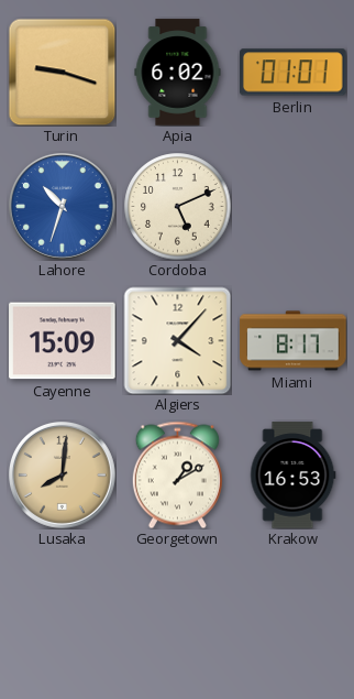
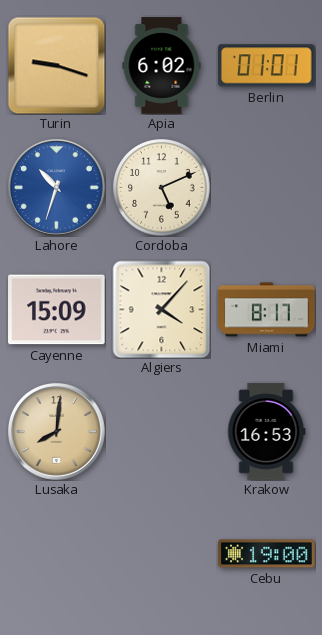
Georgetown: 1:10 -> none (177, 474)
Cebu: none -> 19:00 (267, 554)
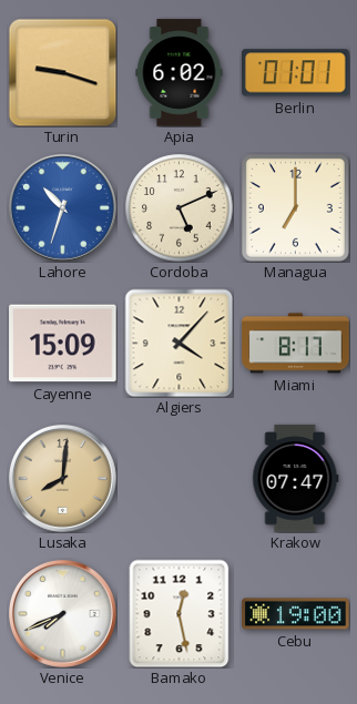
Managua: none -> 7:00 (295, 207)
Krakow: 16:53 -> 07:47 (296, 479)
Venice: none -> 7:41 (62, 613)
Bamako: none -> 12:28 (180, 613)
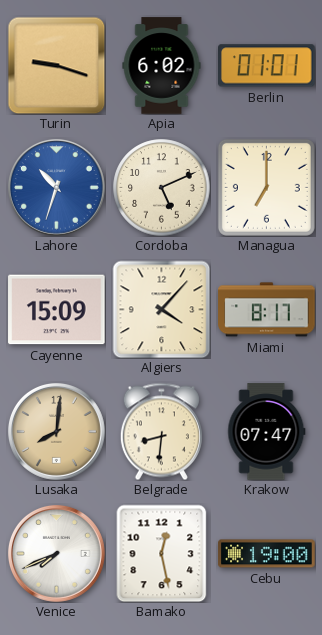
Belgrade: none -> 8:31 (161, 431)
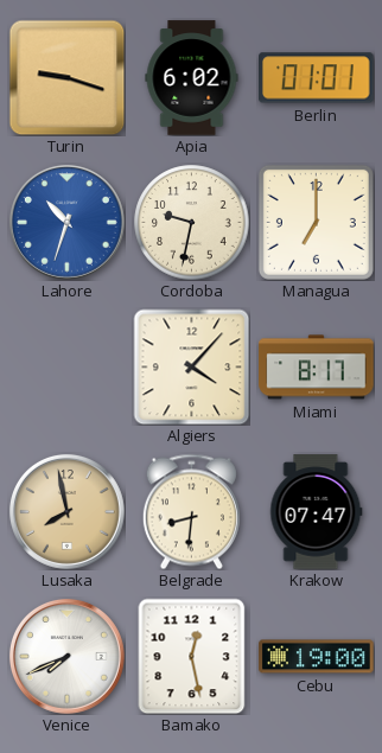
Cordoba: 5:11 -> 9:32 (192, 223)
Cayenne: 15:09 -> none (57, 310)
Lusaka: 8:01 -> 7:58 (66, 511)
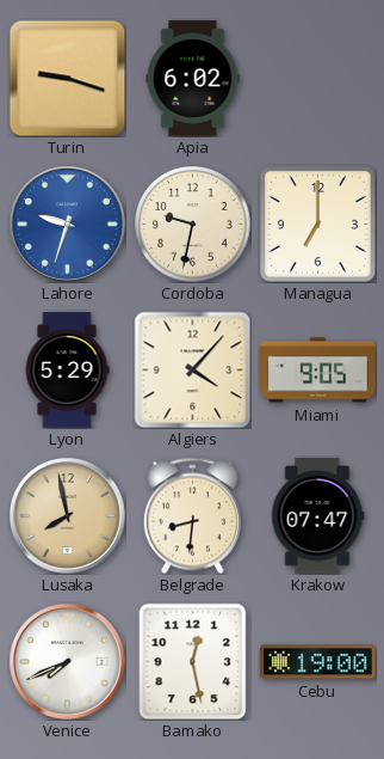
Berlin: 01:01 -> none (317, 78)
Lahore: 10:33 -> 9:33 (67, 224)
Lyon: none -> 5:29 (67, 371)
Miami: 8:17 -> 9:05 (318, 371)
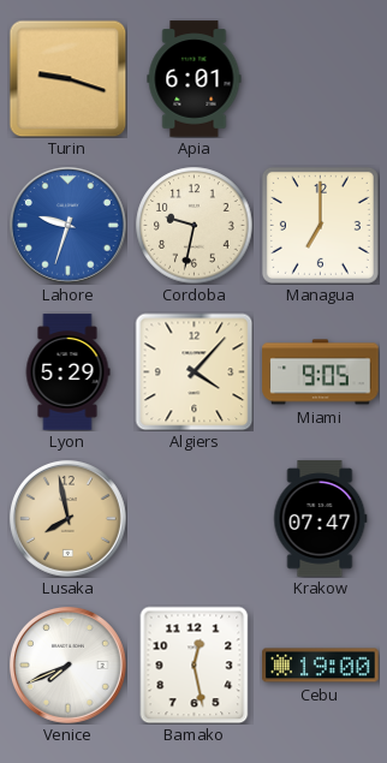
Apia: 6:02 -> 6:01 (195, 79)
Belgrade: 8:31 -> none (192, 515)
